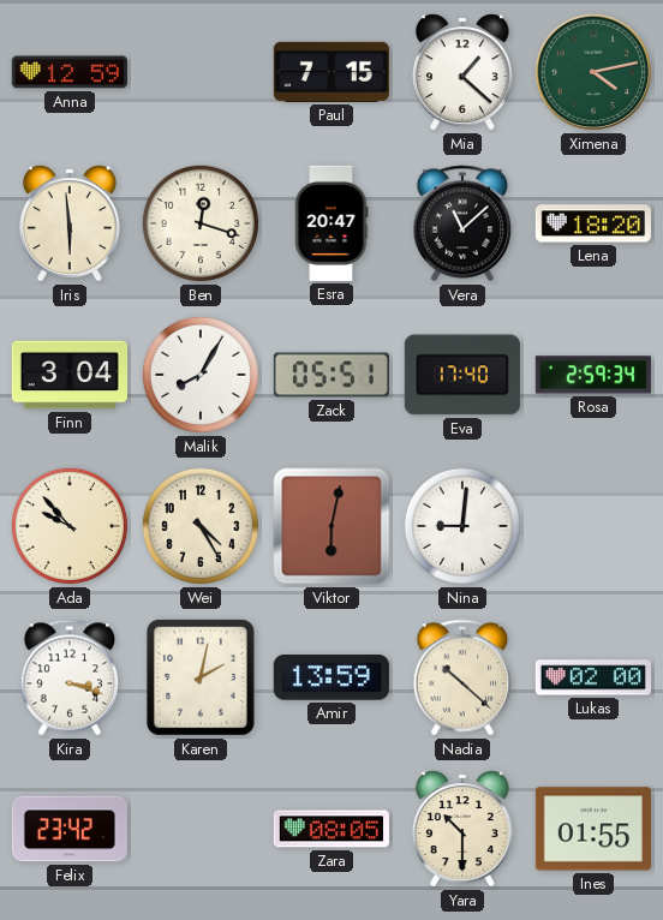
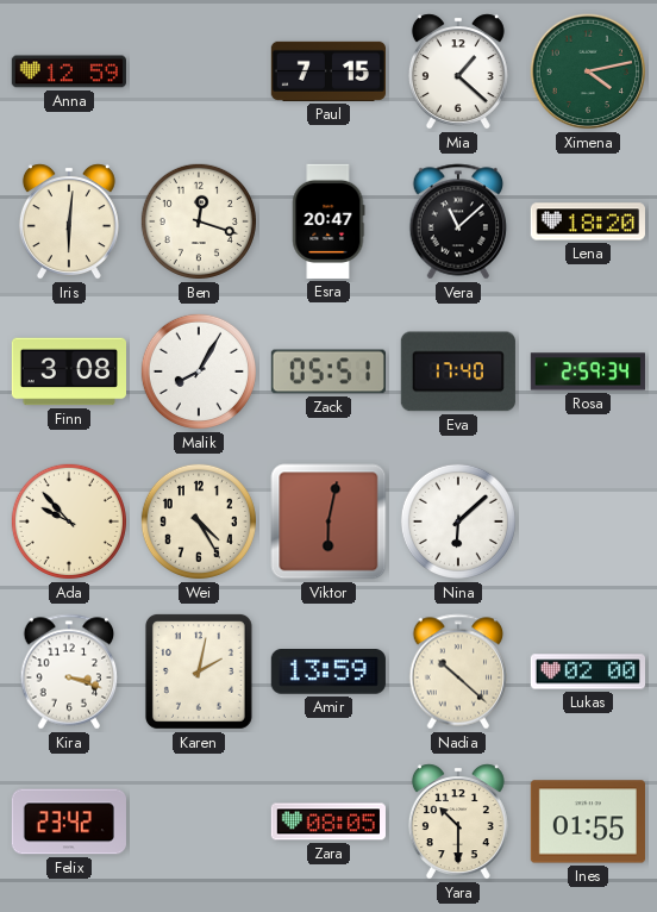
Iris: 5:59 -> 6:01 (69, 221)
Finn: 3:04 -> 3:08 (68, 371)
Nina: 9:01 -> 6:08 (458, 521)
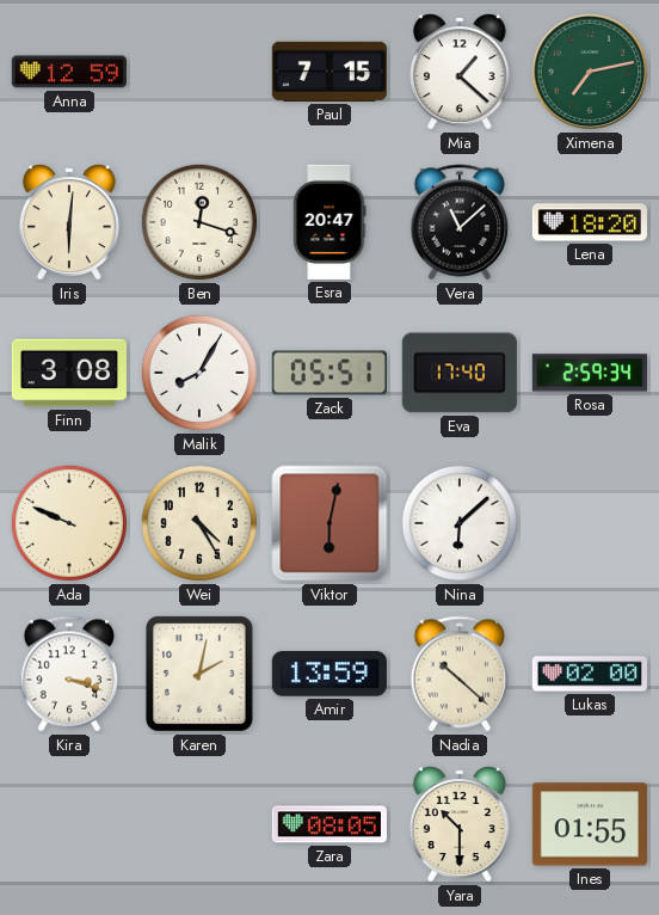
Ximena: 4:13 -> 7:13 (590, 72)
Ada: 9:53 -> 9:49 (69, 523)
Felix: 23:42 -> none (69, 822)
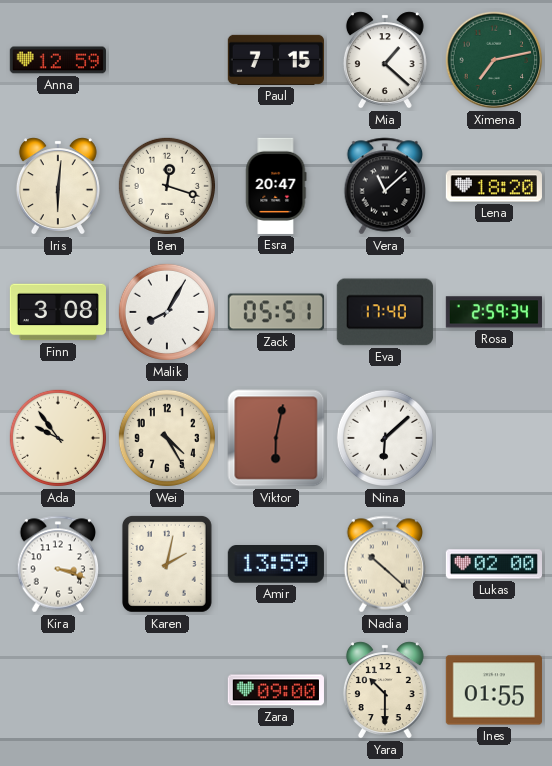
Ada: 9:49 -> 9:54 (58, 438)
Zara: 08:05 -> 09:00 (276, 690)
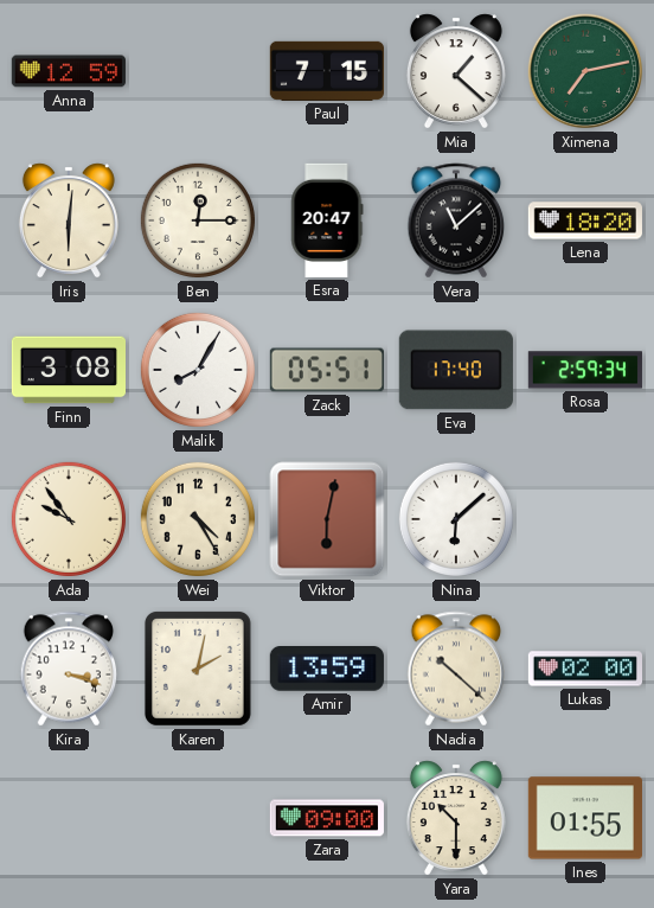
Ben: 12:18 -> 12:15 (198, 220)
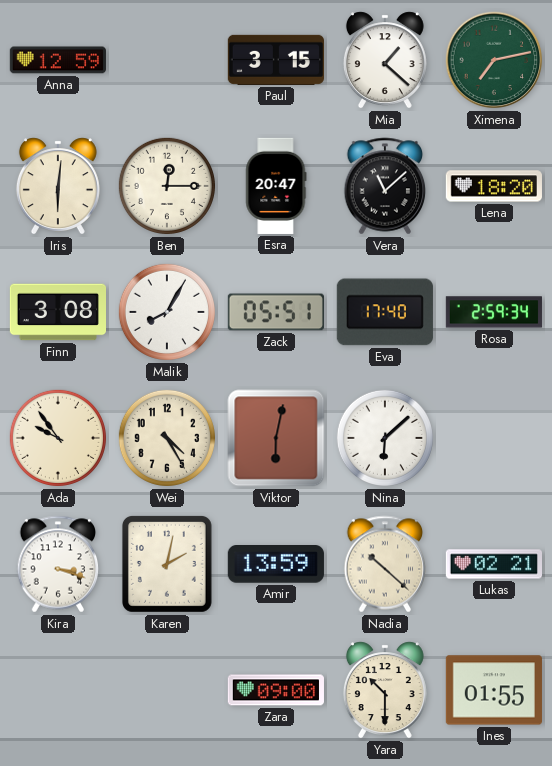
Paul: 7:15 -> 3:15 (276, 60)
Lukas: 02:00 -> 02:21 (493, 564)
